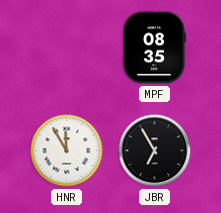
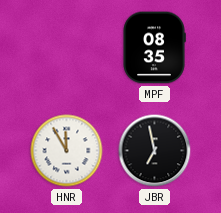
JBR: 6:55 -> 6:58 (155, 151)
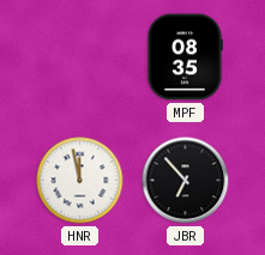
HNR: 11:55 -> 11:58 (80, 181)
JBR: 6:58 -> 6:53 (186, 181)
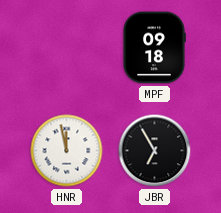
MPF: 08:35 -> 09:18 (154, 48)
JBR: 6:53 -> 6:55 (155, 151)
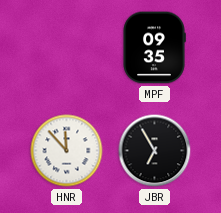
MPF: 09:18 -> 09:35 (154, 48)
HNR: 11:58 -> 11:53 (67, 151)
